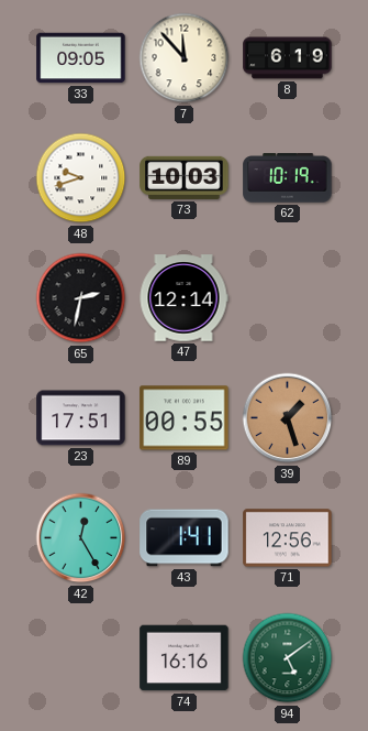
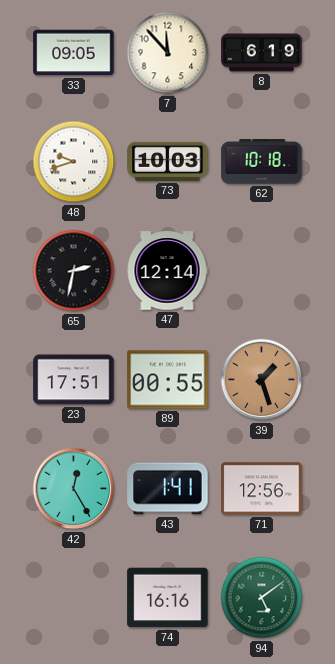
62: 10:19 -> 10:18 (262, 162)
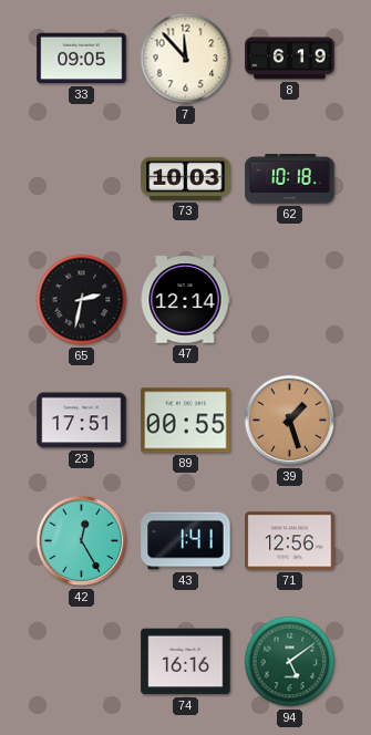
48: 9:42 -> none (74, 162)
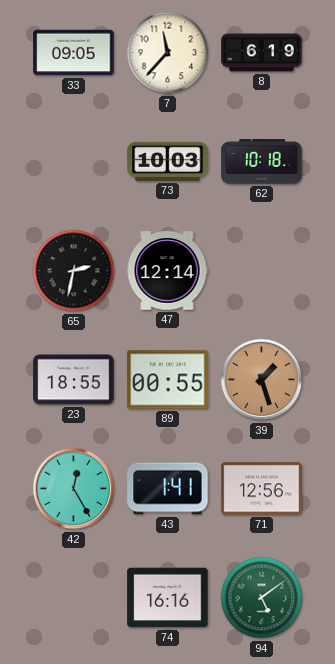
7: 11:53 -> 11:37 (168, 53)
23: 17:51 -> 18:55 (74, 380)
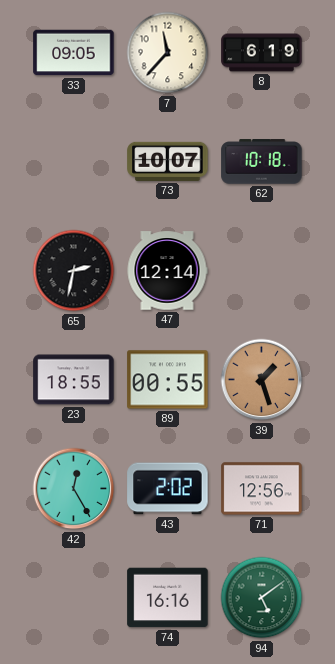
73: 10:03 -> 10:07 (168, 161)
43: 1:41 -> 2:02 (168, 489)
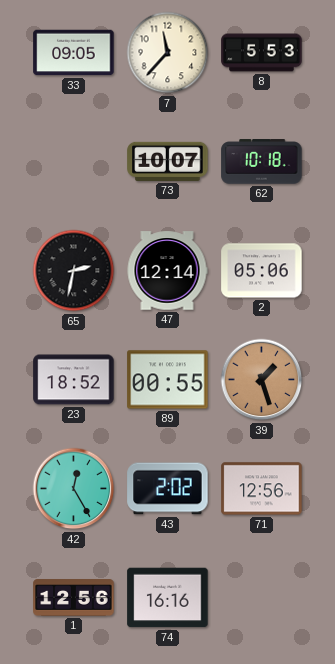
8: 6:19 -> 5:53 (262, 53)
2: none -> 05:06 (262, 271)
23: 18:55 -> 18:52 (74, 380)
1: none -> 12:56 (74, 598)
94: 5:09 -> none (262, 598)
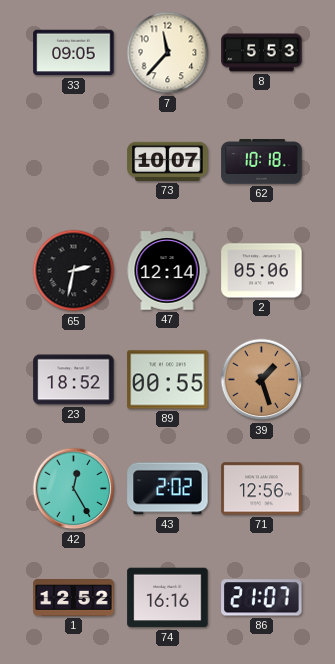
1: 12:56 -> 12:52 (74, 598)
86: none -> 21:07 (262, 598)
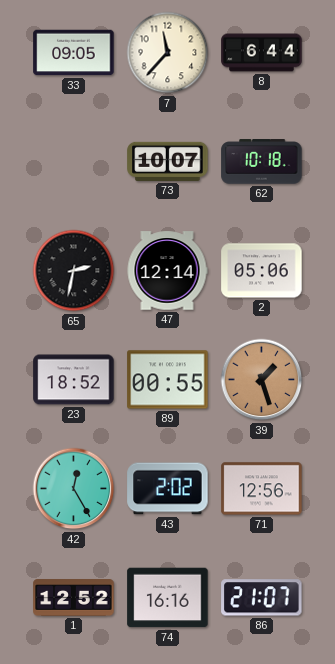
8: 5:53 -> 6:44 (262, 53)
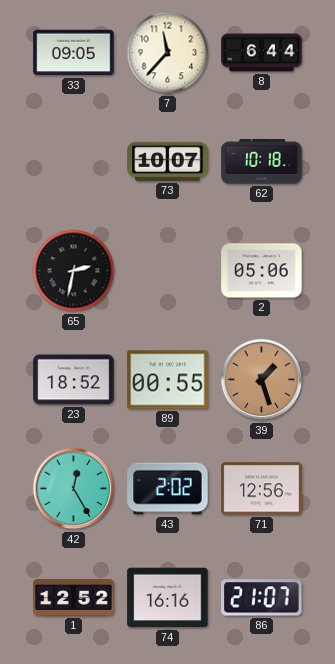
47: 12:14 -> none (167, 271)
